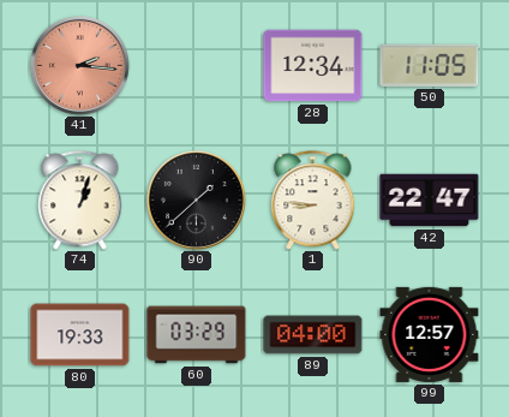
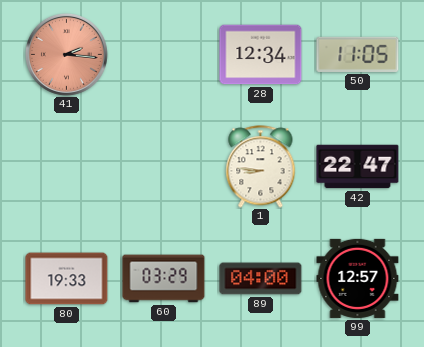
74: 1:03 -> none (80, 201)
90: 1:38 -> none (196, 199)
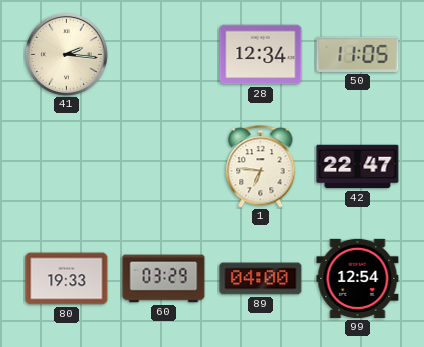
41 dial: salmon -> cream (66, 54)
1: 8:46 -> 6:46 (261, 167)
99: 12:57 -> 12:54 (358, 278)
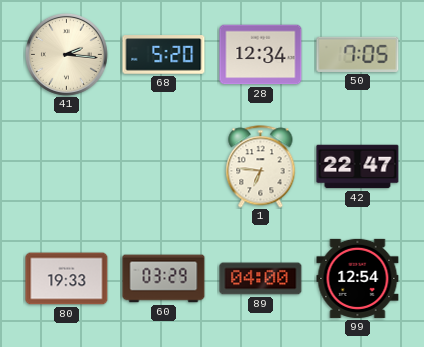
68: none -> 5:20 (164, 55)
50: 11:05 -> 7:05 (358, 54)
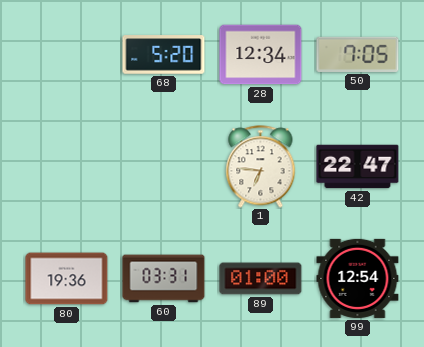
41: 2:16 -> none (66, 54)
80: 19:33 -> 19:36 (67, 279)
60: 03:29 -> 03:31 (164, 279)
89: 04:00 -> 01:00 (261, 279)
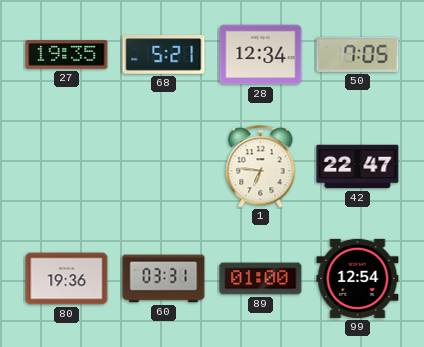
27: none -> 19:35 (67, 55)
68: 5:20 -> 5:21 (164, 55)
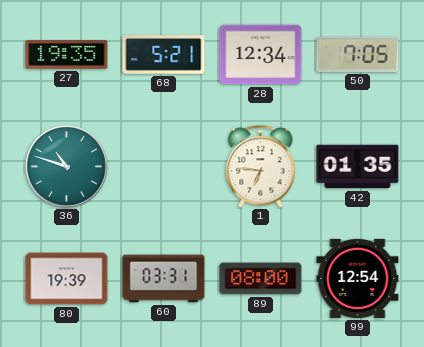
36: none -> 10:48 (66, 166)
42: 22:47 -> 01:35 (358, 167)
80: 19:36 -> 19:39 (67, 279)
89: 01:00 -> 08:00 (261, 279)
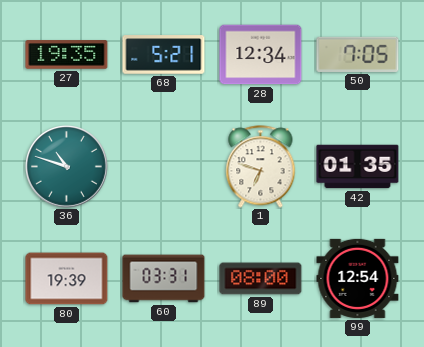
1: 6:46 -> 6:48 (261, 167)
